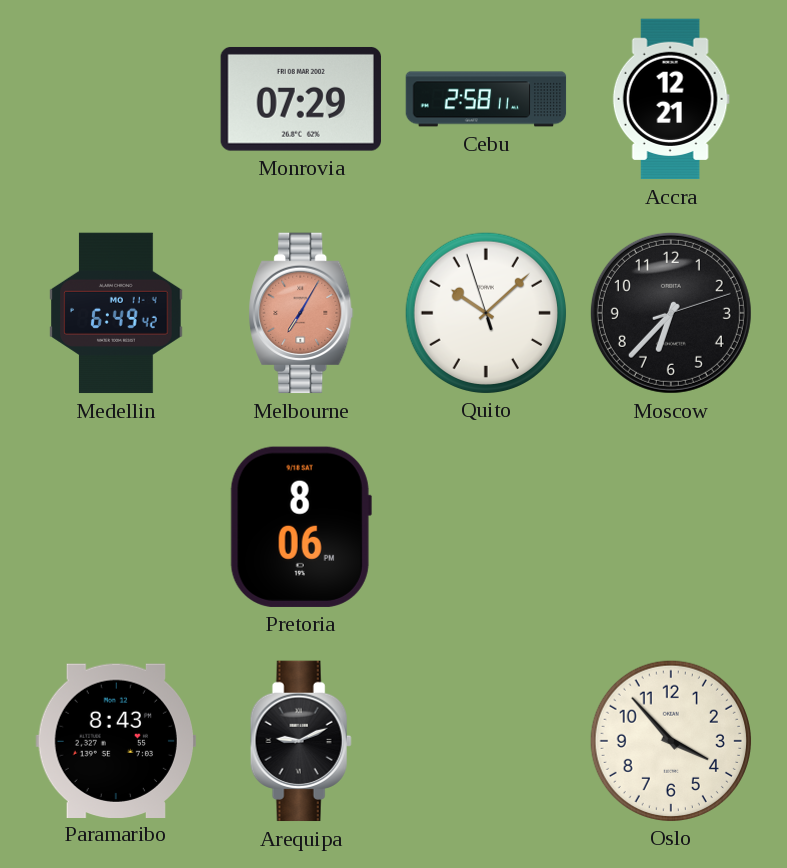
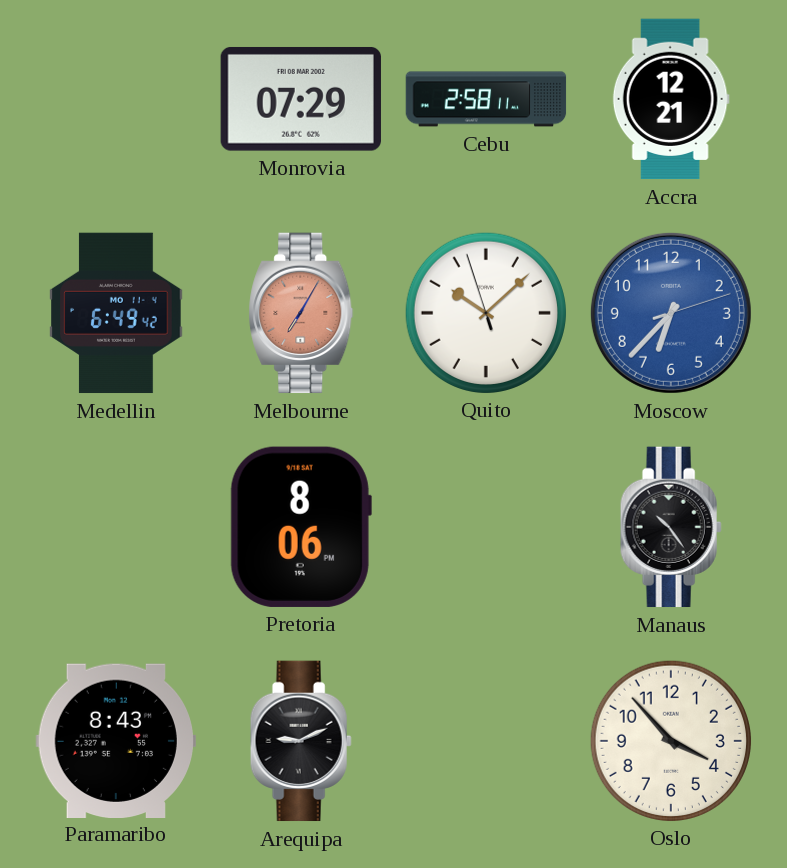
Moscow dial: black -> blue (671, 313)
Manaus: none -> 10:24 (671, 527)
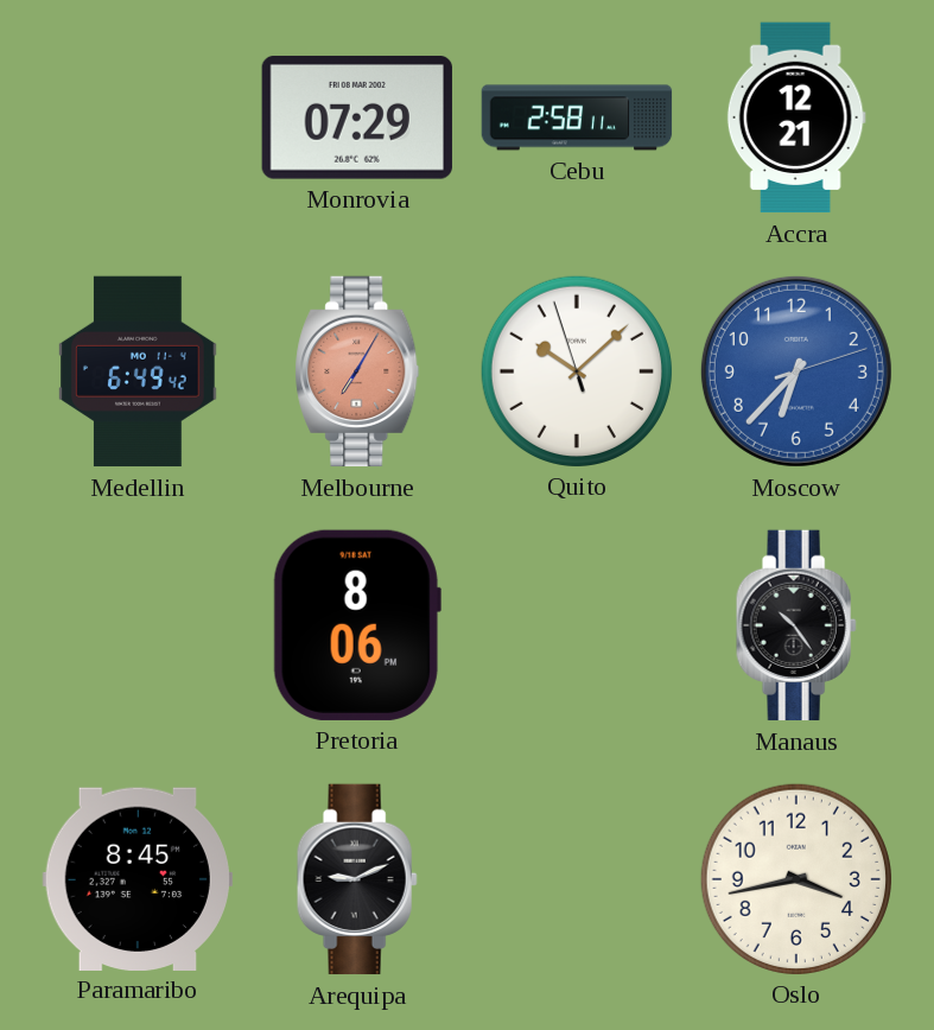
Paramaribo: 8:43 -> 8:45 (136, 878)
Oslo: 3:53 -> 3:43 (795, 878)
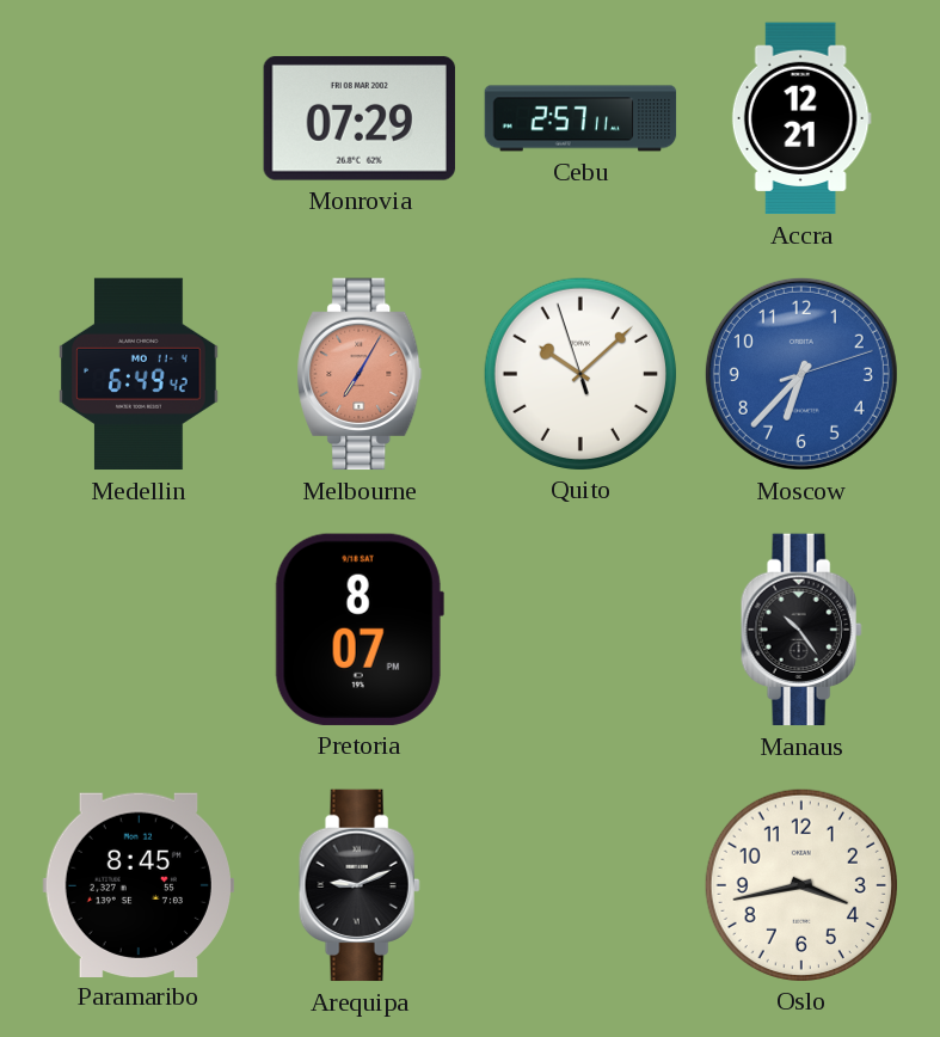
Cebu: 2:58 -> 2:57 (580, 118)
Pretoria: 8:06 -> 8:07 (360, 630)
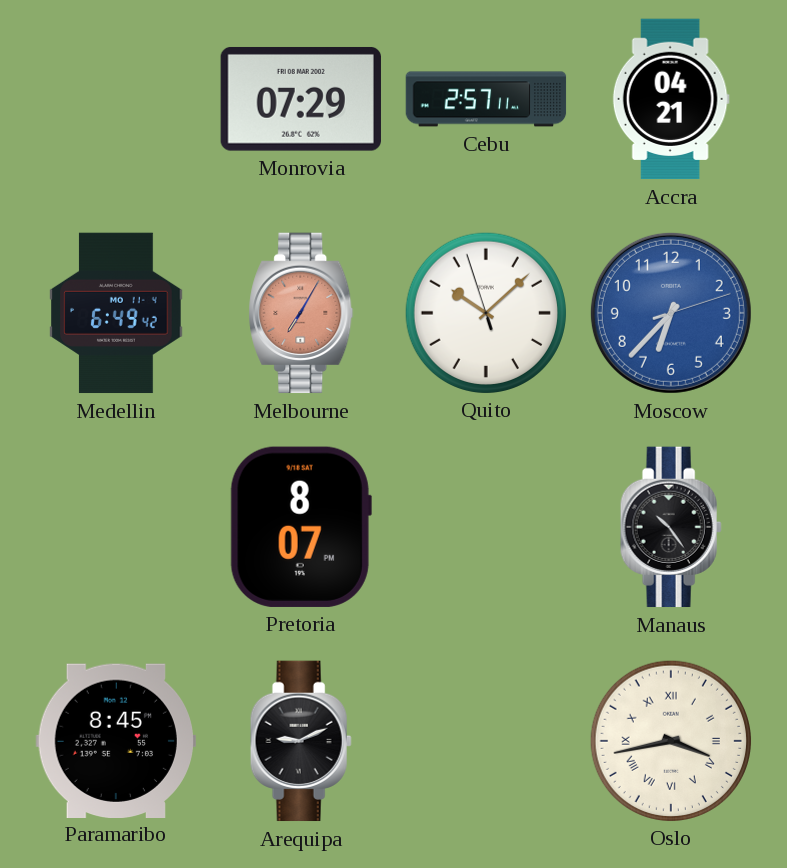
Accra: 12:21 -> 04:21 (671, 99)
Oslo numerals: Arabic -> Roman (670, 740)
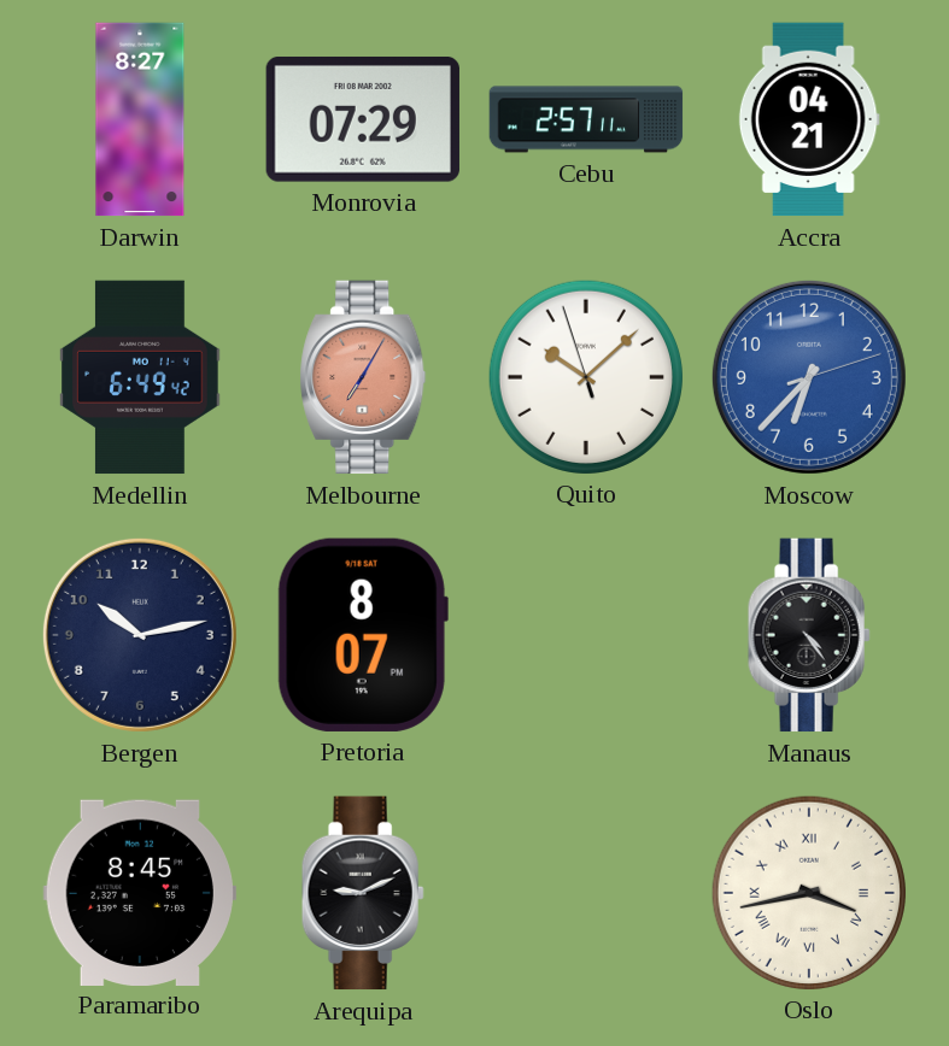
Darwin: none -> 8:27 (140, 119)
Bergen: none -> 10:13 (140, 635)
Manaus: 10:24 -> 4:24 (809, 635)
